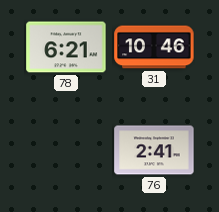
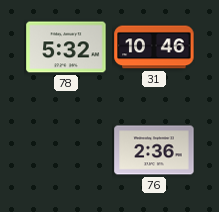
78: 6:21 -> 5:32 (66, 47)
76: 2:41 -> 2:36 (154, 150)
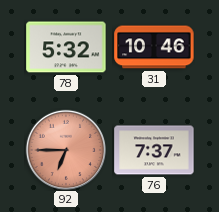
92: none -> 6:45 (66, 150)
76: 2:36 -> 7:37 (154, 150)
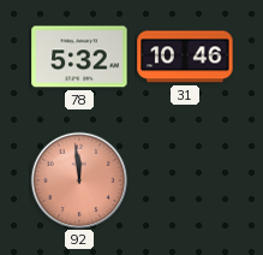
92: 6:45 -> 11:59 (79, 180)
76: 7:37 -> none (154, 150)
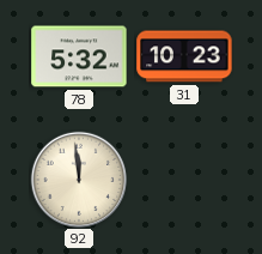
31: 10:46 -> 10:23 (184, 56)
92 dial: salmon -> cream (79, 180)
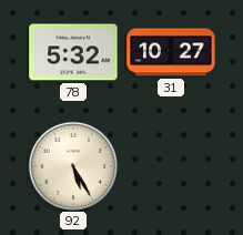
31: 10:23 -> 10:27 (171, 52)
92: 11:59 -> 5:25 (73, 166)
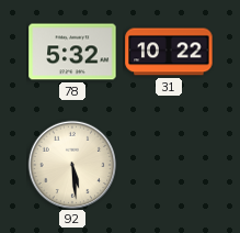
31: 10:27 -> 10:22 (169, 52)
92: 5:25 -> 5:29 (72, 165)
